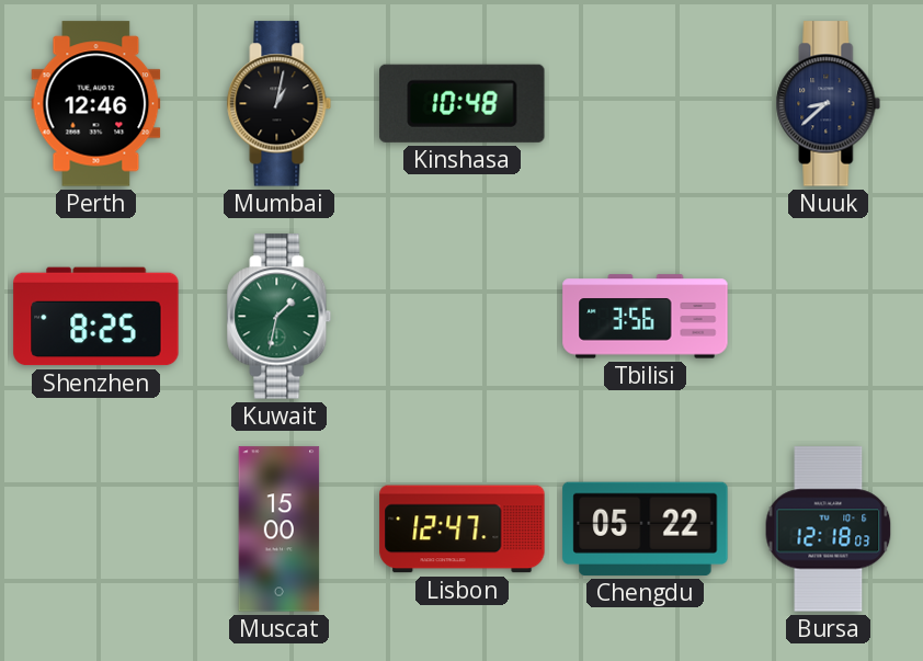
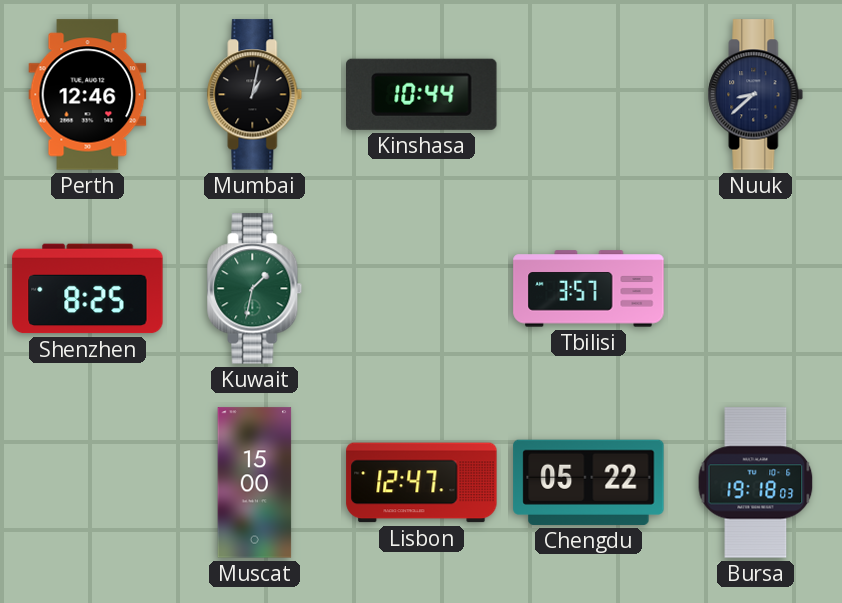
Kinshasa: 10:48 -> 10:44 (422, 94)
Tbilisi: 3:56 -> 3:57 (589, 289)
Bursa: 12:18 -> 19:18 (756, 483)
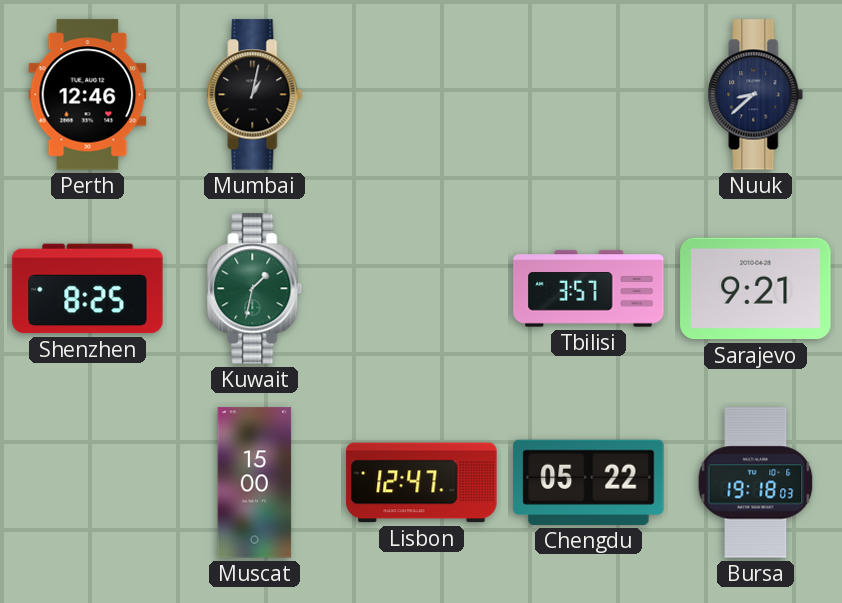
Kinshasa: 10:44 -> none (422, 94)
Sarajevo: none -> 9:21 (756, 289)
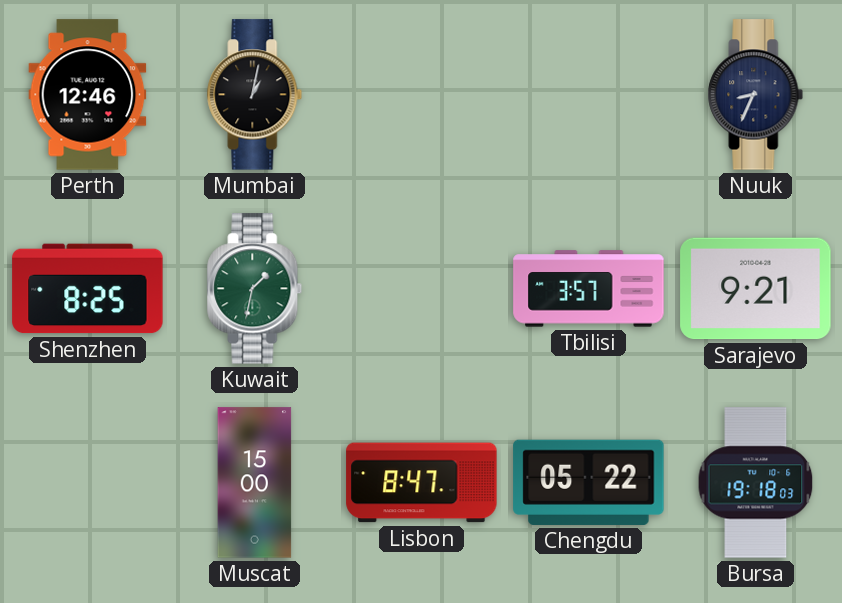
Nuuk: 8:38 -> 8:34 (756, 95)
Lisbon: 12:47 -> 8:47 (422, 483)
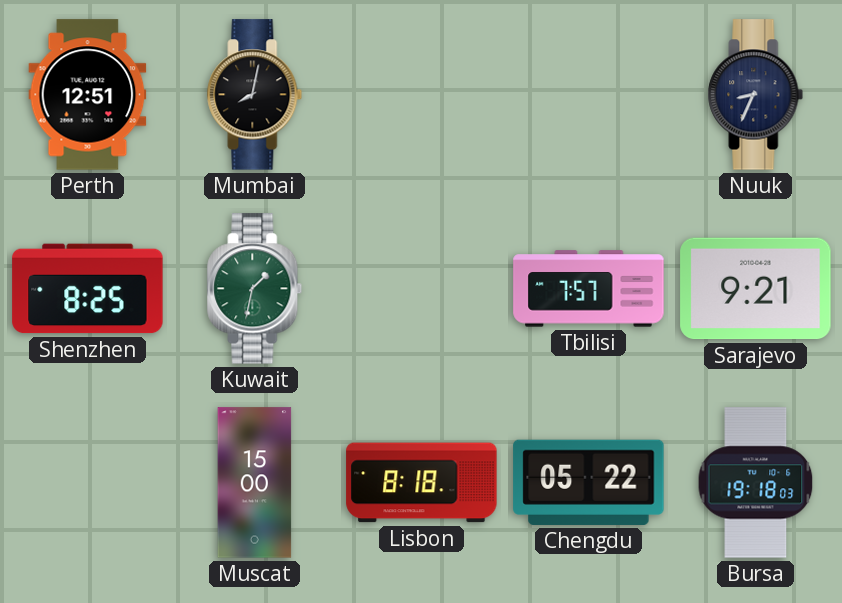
Perth: 12:46 -> 12:51 (88, 95)
Mumbai: 1:02 -> 8:02 (255, 95)
Tbilisi: 3:57 -> 7:57 (589, 289)
Lisbon: 8:47 -> 8:18 (422, 483)
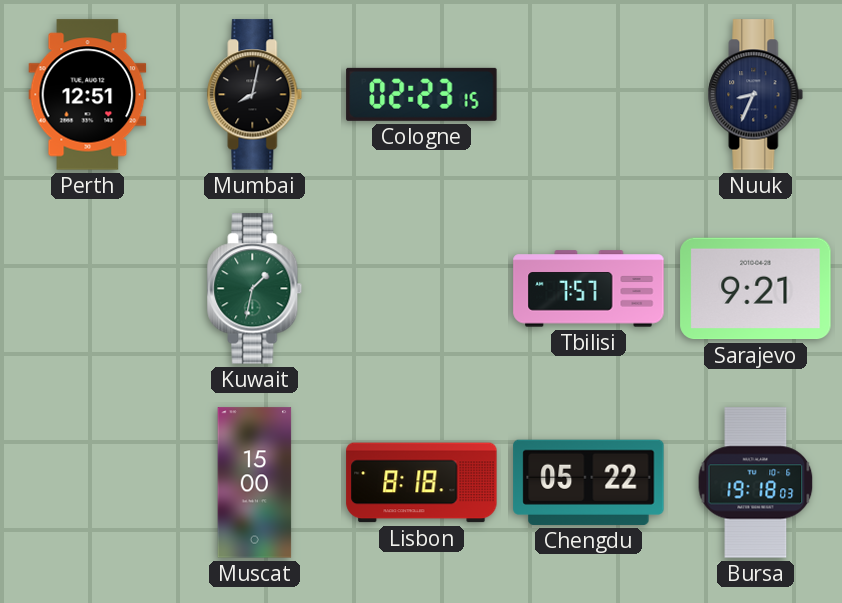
Cologne: none -> 02:23 (422, 94)
Shenzhen: 8:25 -> none (88, 289)
